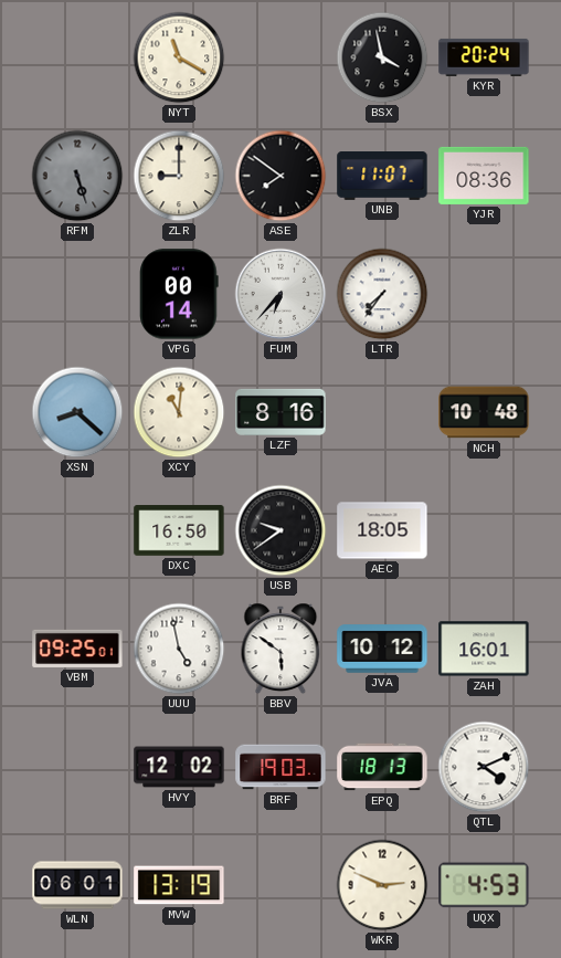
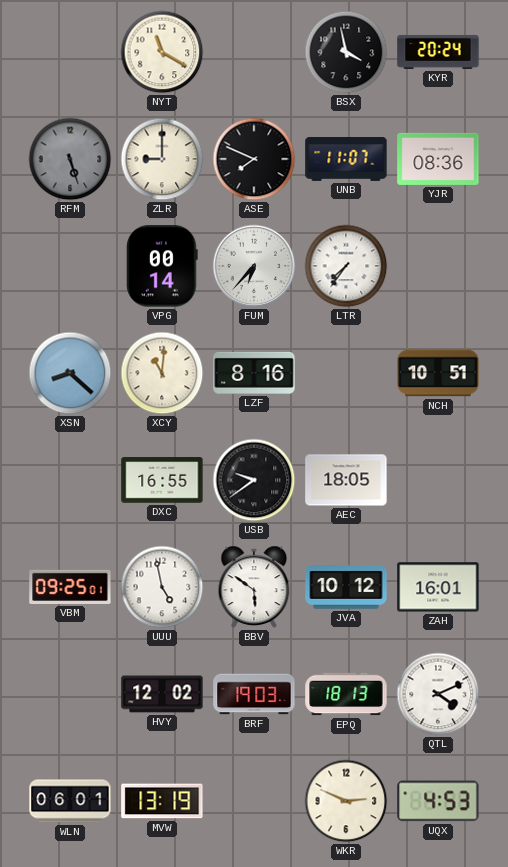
ASE: 7:51 -> 7:49 (254, 159)
NCH: 10:48 -> 10:51 (438, 373)
DXC: 16:50 -> 16:55 (162, 480)
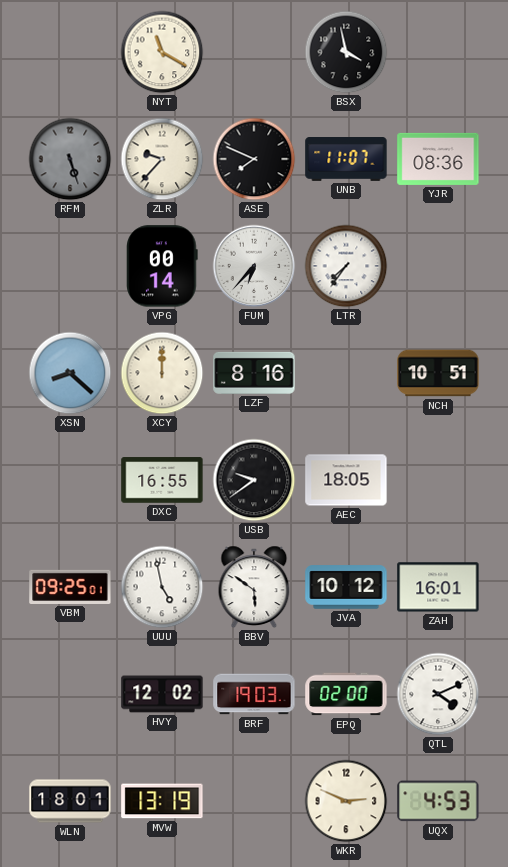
KYR: 20:24 -> none (438, 52)
ZLR: 9:00 -> 9:37 (162, 159)
XCY: 11:01 -> 12:00 (162, 373)
EPQ: 18:13 -> 02:00 (346, 694)
WLN: 06:01 -> 18:01 (70, 801)
